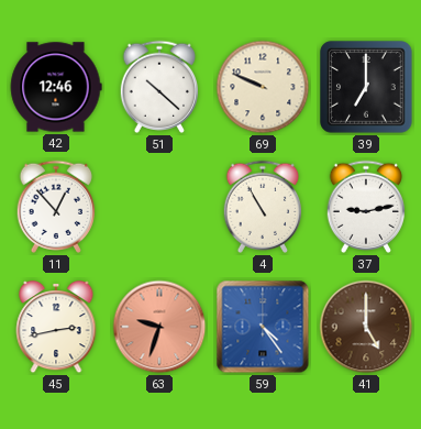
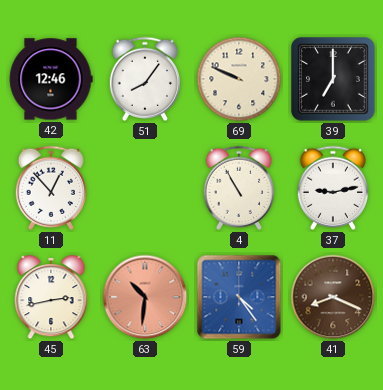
51: 10:22 -> 8:06 (145, 79)
63: 9:33 -> 10:31 (145, 297)
41: 5:00 -> 8:19 (333, 297)
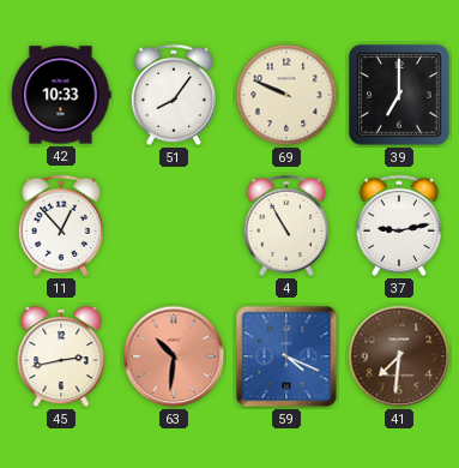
42: 12:46 -> 10:33 (61, 95)
59: 4:24 -> 4:19 (286, 356)
41: 8:19 -> 7:31 (399, 356)
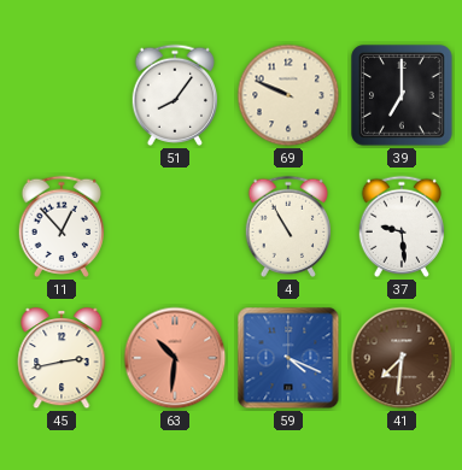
42: 10:33 -> none (61, 95)
37: 9:13 -> 9:29 (402, 227)
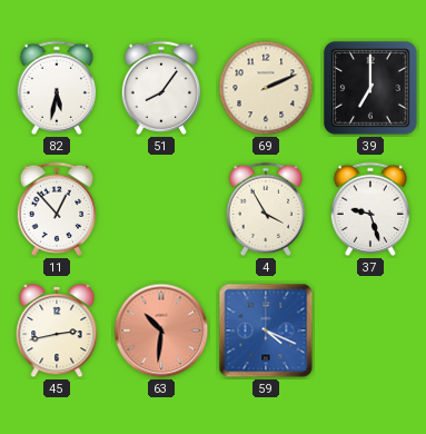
82: none -> 5:32 (57, 88)
69: 9:49 -> 2:11 (266, 88)
4: 10:55 -> 3:55 (266, 209)
37: 9:29 -> 9:27 (370, 209)
41: 7:31 -> none (402, 358)
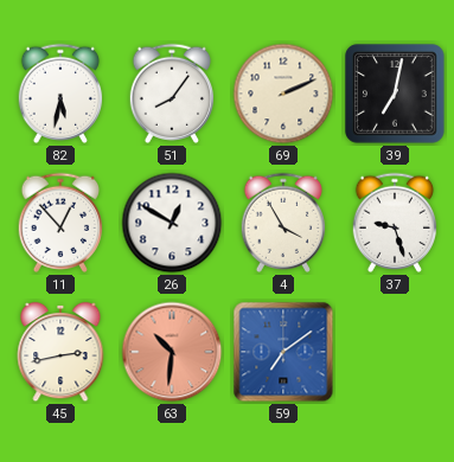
39: 7:00 -> 7:02 (395, 94)
26: none -> 12:50 (172, 223)
59: 4:19 -> 7:09 (283, 352)
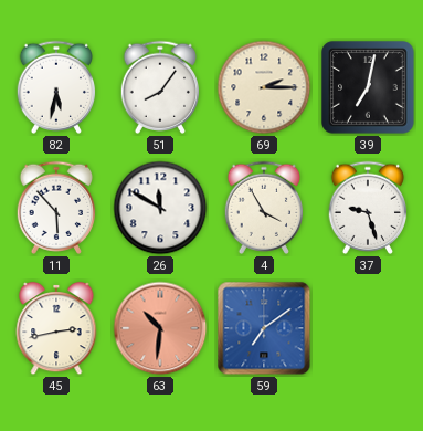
69: 2:11 -> 2:15 (264, 87)
11: 12:53 -> 5:53 (56, 208)
26: 12:50 -> 11:50 (160, 208)
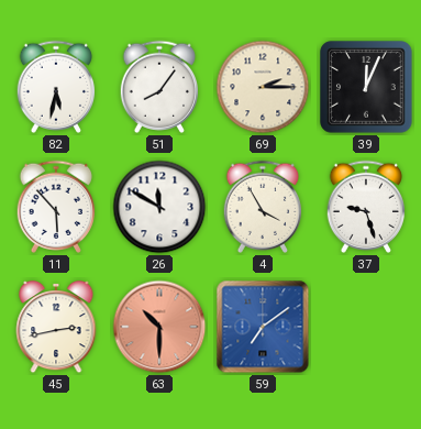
39: 7:02 -> 12:04 (366, 87)
63: 10:31 -> 10:30 (159, 327)
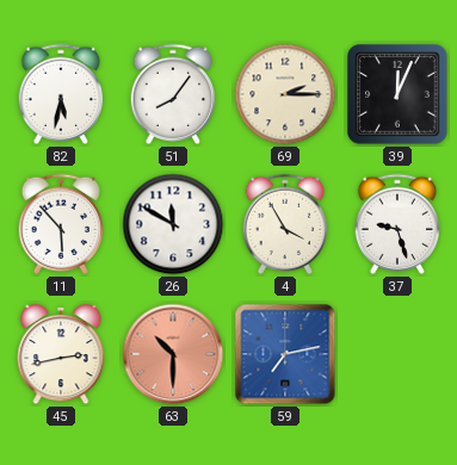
59: 7:09 -> 7:13 (285, 354)
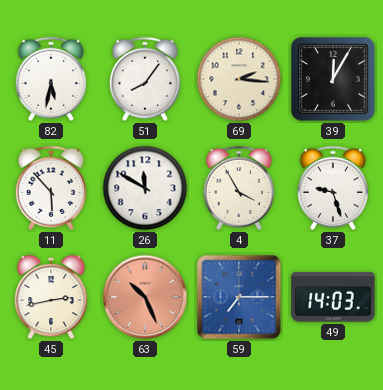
69: 2:15 -> 2:16 (239, 79)
39: 12:04 -> 12:05 (333, 79)
63: 10:30 -> 10:26 (145, 297)
59: 7:13 -> 7:15 (239, 297)
49: none -> 14:03 (333, 297)
